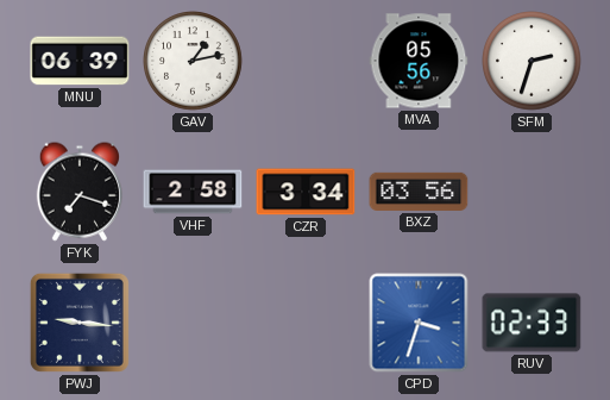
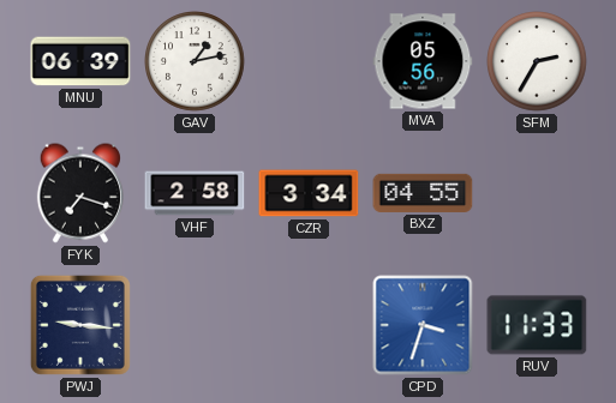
SFM: 2:33 -> 2:35 (537, 61)
BXZ: 03:56 -> 04:55 (423, 193)
RUV: 02:33 -> 11:33 (537, 325)
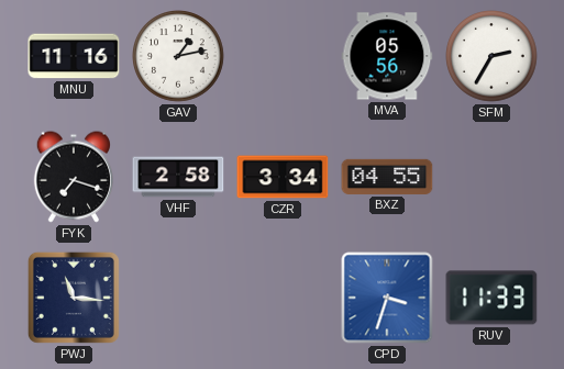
MNU: 06:39 -> 11:16 (74, 56)
PWJ: 9:16 -> 11:16 (74, 298)
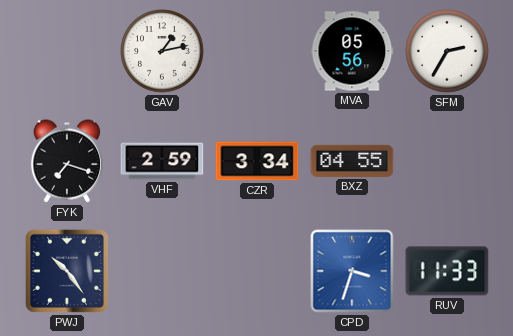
MNU: 11:16 -> none (74, 56)
VHF: 2:58 -> 2:59 (162, 161)
PWJ: 11:16 -> 10:24 (67, 271)
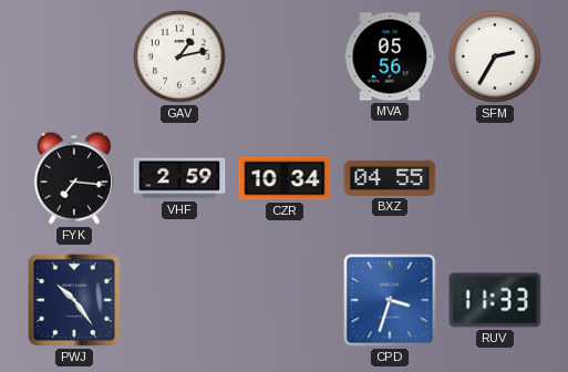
FYK: 7:18 -> 7:16 (74, 178)
CZR: 3:34 -> 10:34 (285, 178)
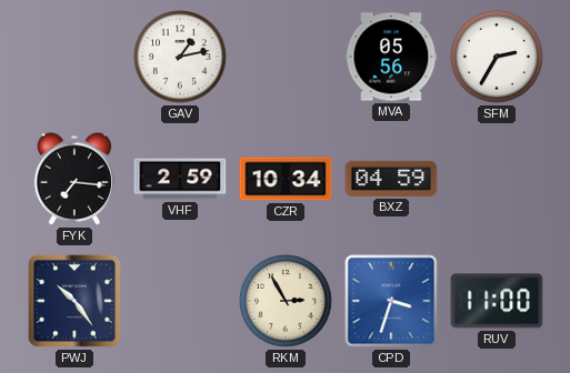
BXZ: 04:55 -> 04:59 (391, 179)
RKM: none -> 2:55 (286, 301)
RUV: 11:33 -> 11:00 (497, 301)
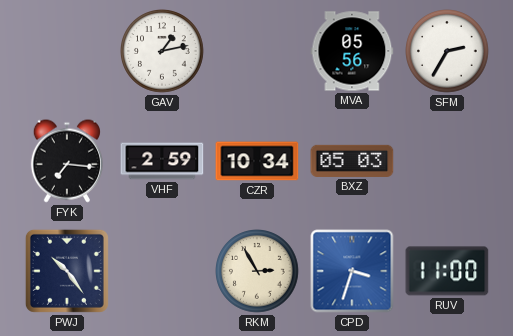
BXZ: 04:59 -> 05:03 (352, 161)
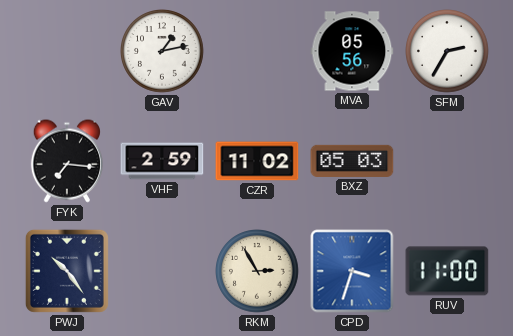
CZR: 10:34 -> 11:02 (257, 161)
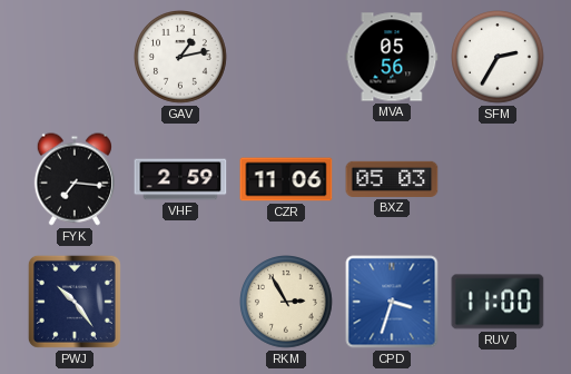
CZR: 11:02 -> 11:06 (286, 179)
